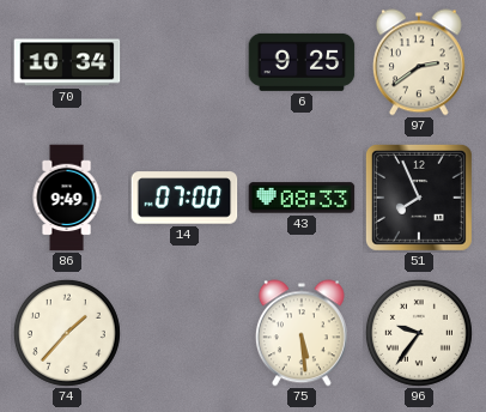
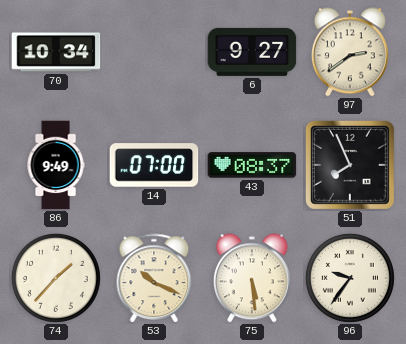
6: 9:25 -> 9:27 (252, 52)
43: 08:33 -> 08:37 (252, 165)
53: none -> 10:19 (154, 278)
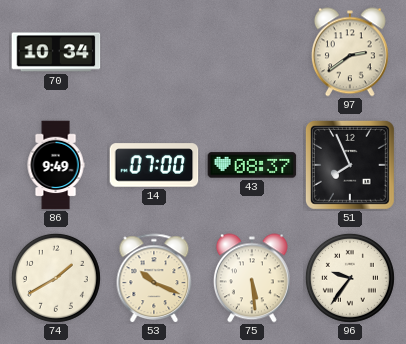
6: 9:27 -> none (252, 52)
74: 1:37 -> 1:40 (56, 278)
